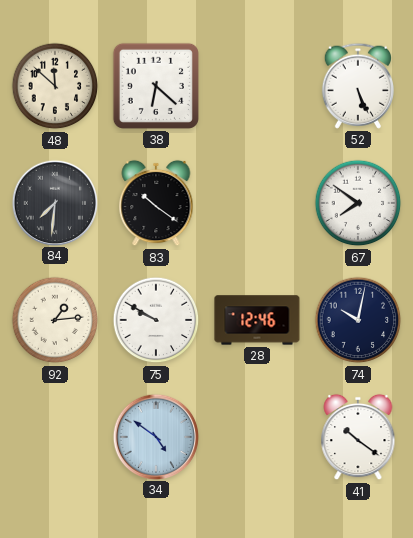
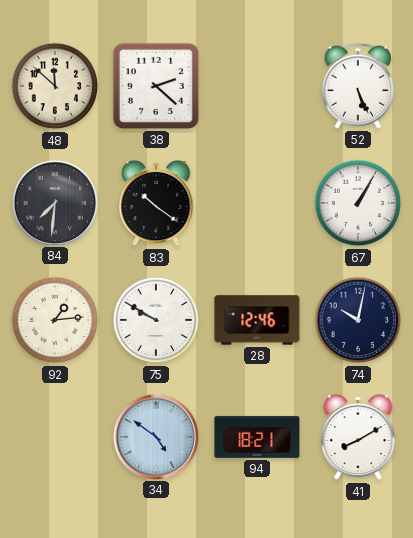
38: 6:22 -> 2:22 (156, 86)
67: 7:51 -> 1:05 (358, 203)
94: none -> 18:21 (257, 437)
41: 10:21 -> 8:10 (358, 437)
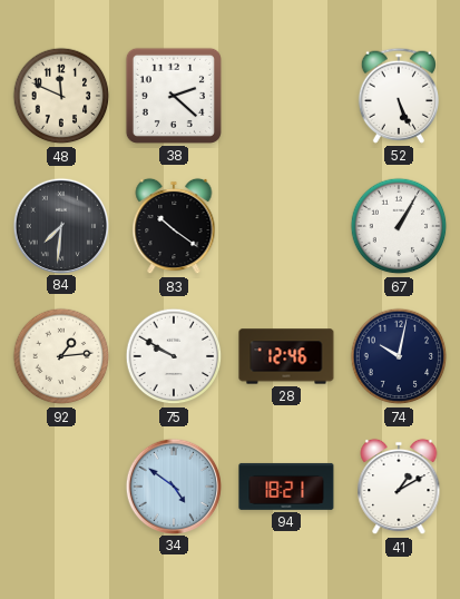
48: 11:52 -> 11:49 (61, 96)
41: 8:10 -> 1:10 (399, 487)
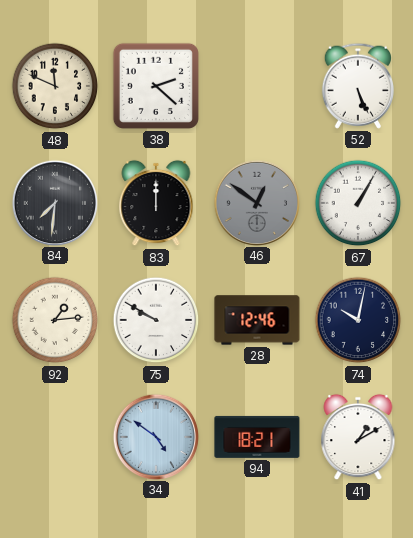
83: 10:21 -> 12:00 (156, 203)
46: none -> 12:51 (256, 202)
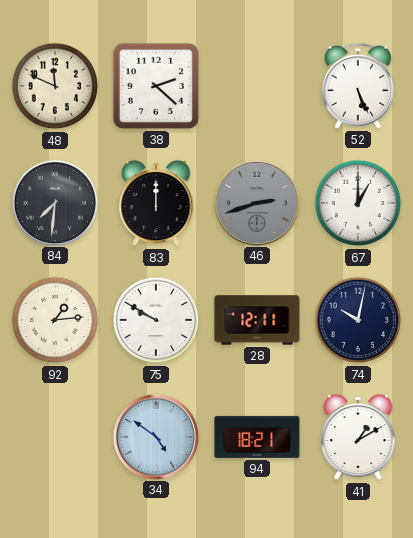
46: 12:51 -> 2:42 (256, 202)
67: 1:05 -> 1:00 (358, 203)
28: 12:46 -> 12:11 (257, 320)
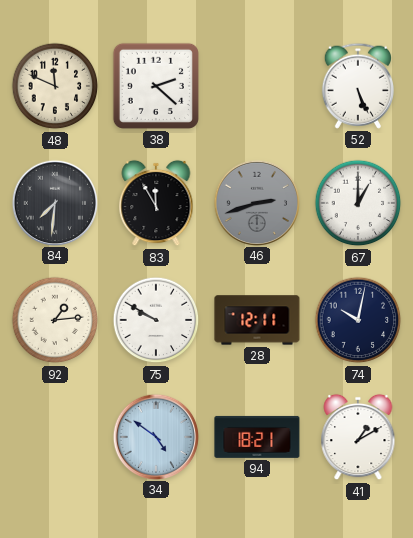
83: 12:00 -> 11:55 (156, 203)
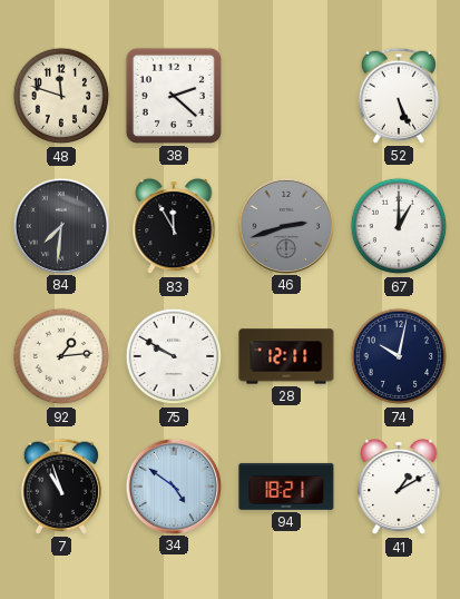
48: 11:49 -> 11:48 (61, 96)
7: none -> 10:57 (60, 487)
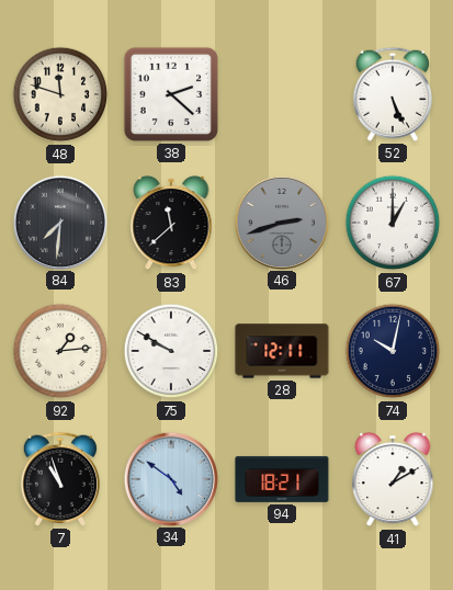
83: 11:55 -> 11:38 (171, 223)
